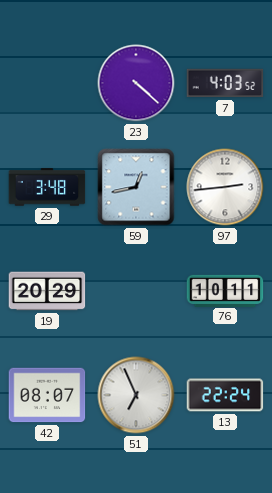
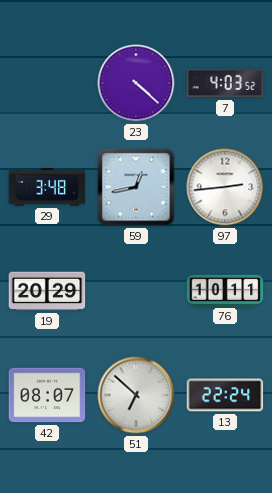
51: 6:56 -> 6:52 (136, 395)
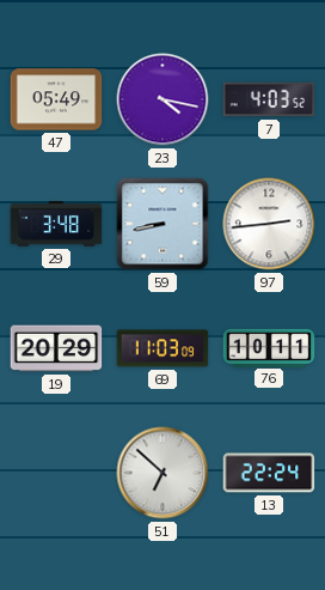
47: none -> 05:49 (56, 99)
23: 4:22 -> 4:17 (162, 99)
59: 12:43 -> 8:43 (162, 224)
69: none -> 11:03 (162, 348)
42: 08:07 -> none (47, 395)
